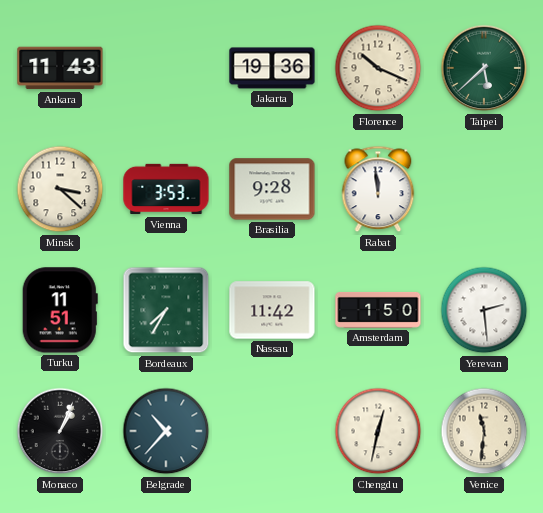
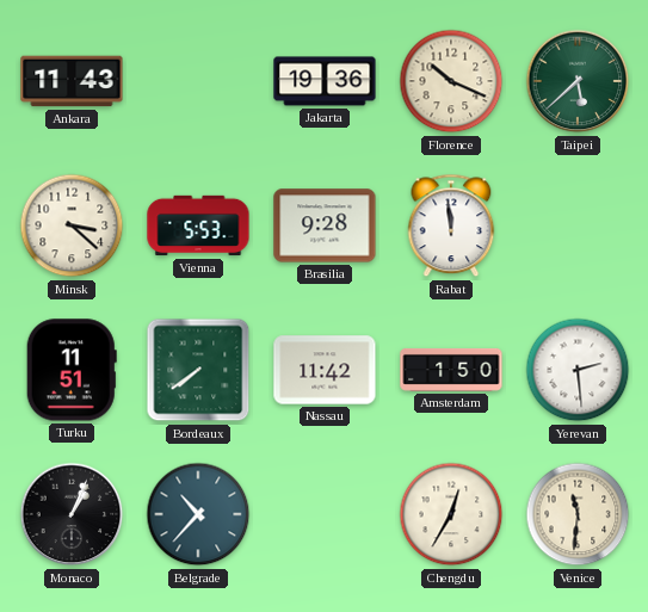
Vienna: 3:53 -> 5:53 (198, 225)
Bordeaux: 7:35 -> 7:39 (198, 370)
Chengdu: 12:32 -> 12:35 (451, 514)
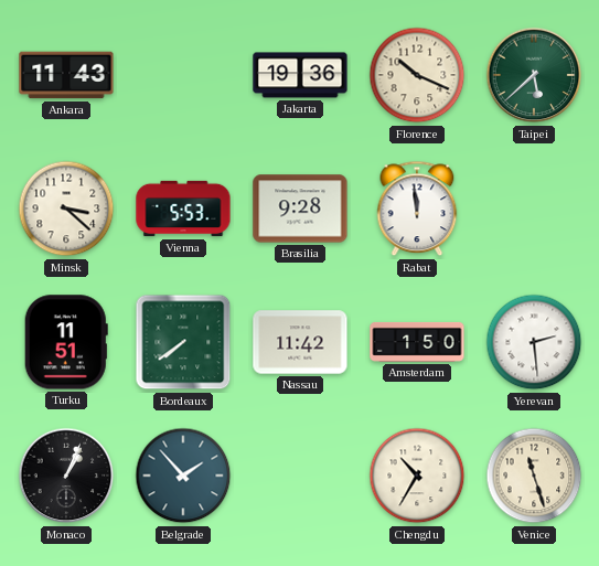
Belgrade: 10:37 -> 1:53 (183, 476)
Chengdu: 12:35 -> 10:35 (417, 476)
Venice: 11:31 -> 11:27 (534, 476)
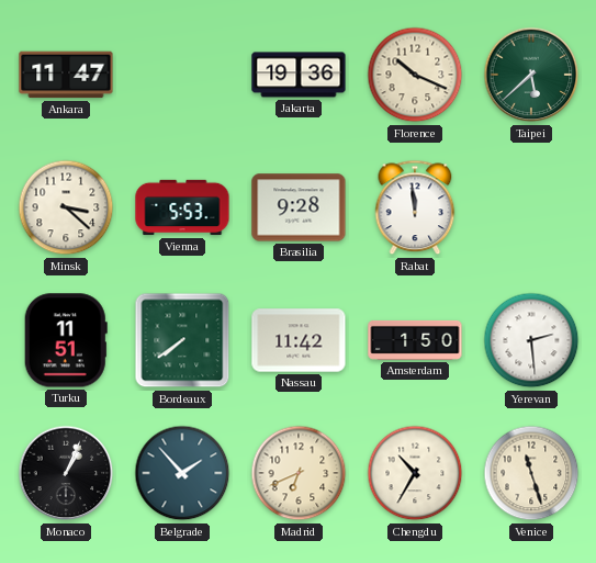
Ankara: 11:43 -> 11:47 (66, 75)
Madrid: none -> 6:41 (299, 473)
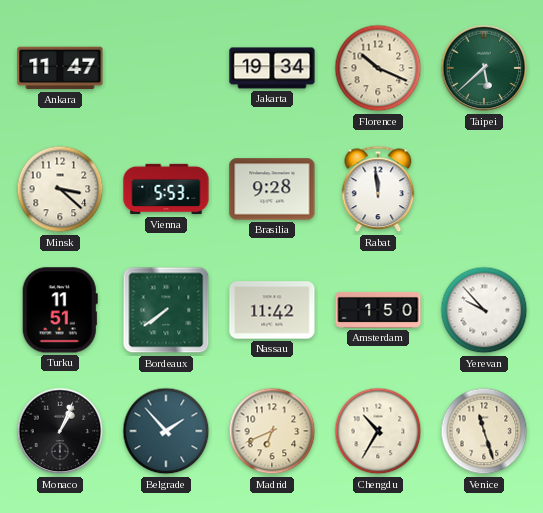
Jakarta: 19:36 -> 19:34 (272, 68)
Yerevan: 2:29 -> 9:53 (484, 310)
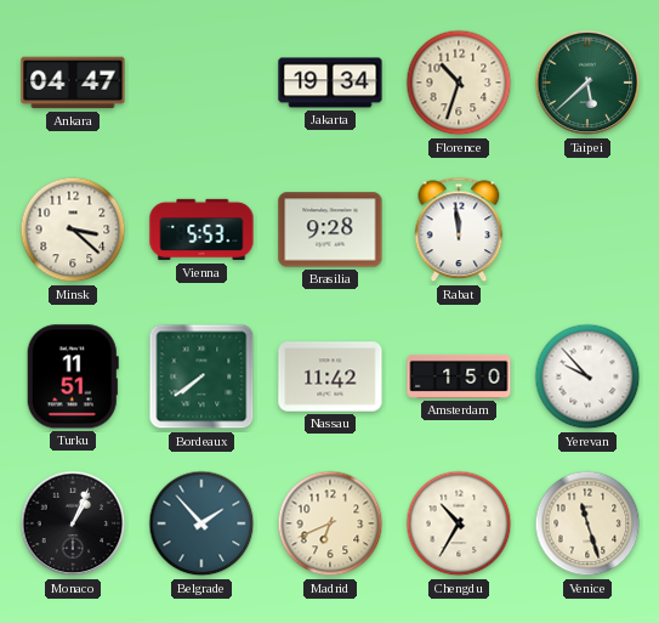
Ankara: 11:47 -> 04:47 (73, 83)
Florence: 10:19 -> 10:33 (459, 83)
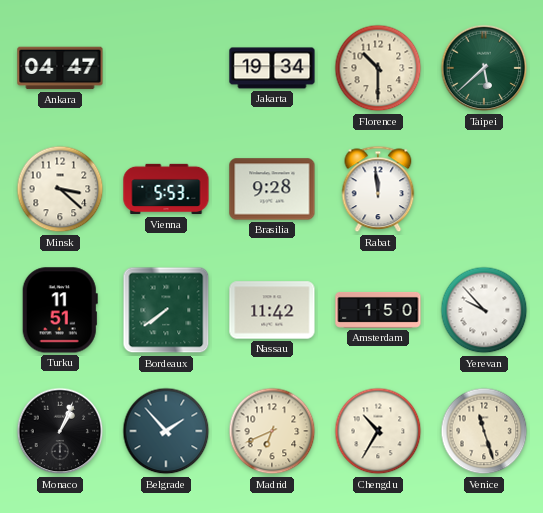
Florence: 10:33 -> 10:30 (378, 68)
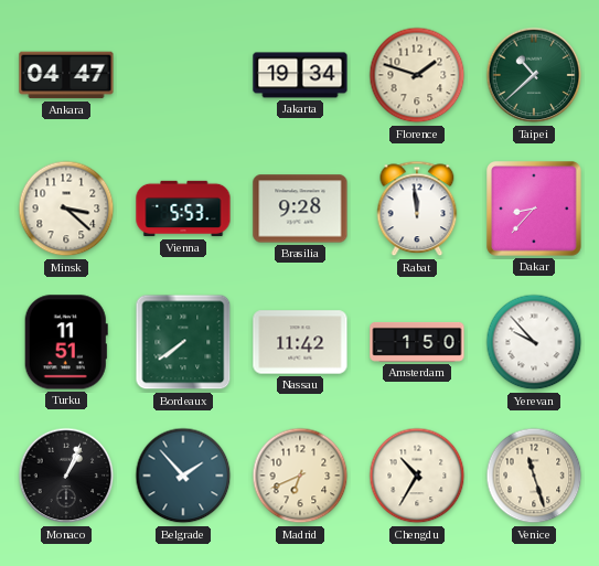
Florence: 10:30 -> 1:48 (417, 75)
Taipei: 5:38 -> 10:38 (534, 75)
Dakar: none -> 8:37 (535, 210)
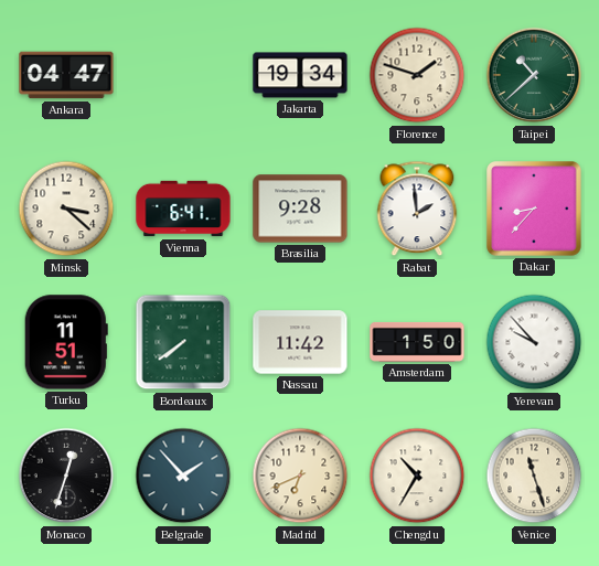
Vienna: 5:53 -> 6:41 (183, 209)
Rabat: 11:59 -> 1:59 (417, 209)
Monaco: 1:04 -> 12:33 (66, 476)
